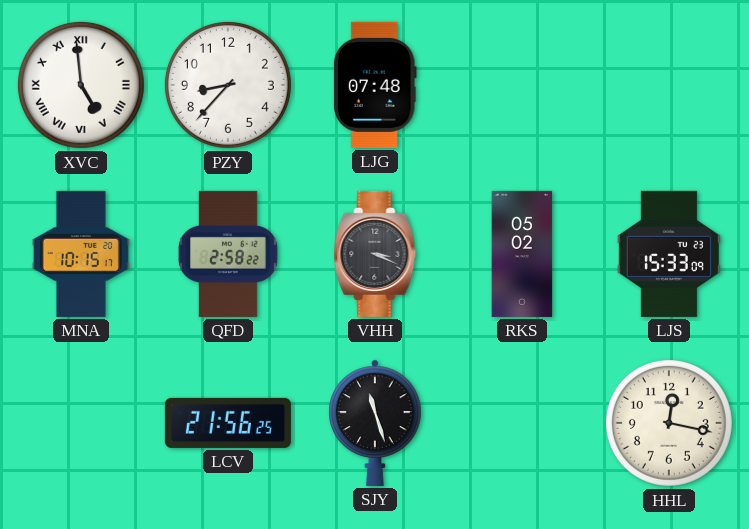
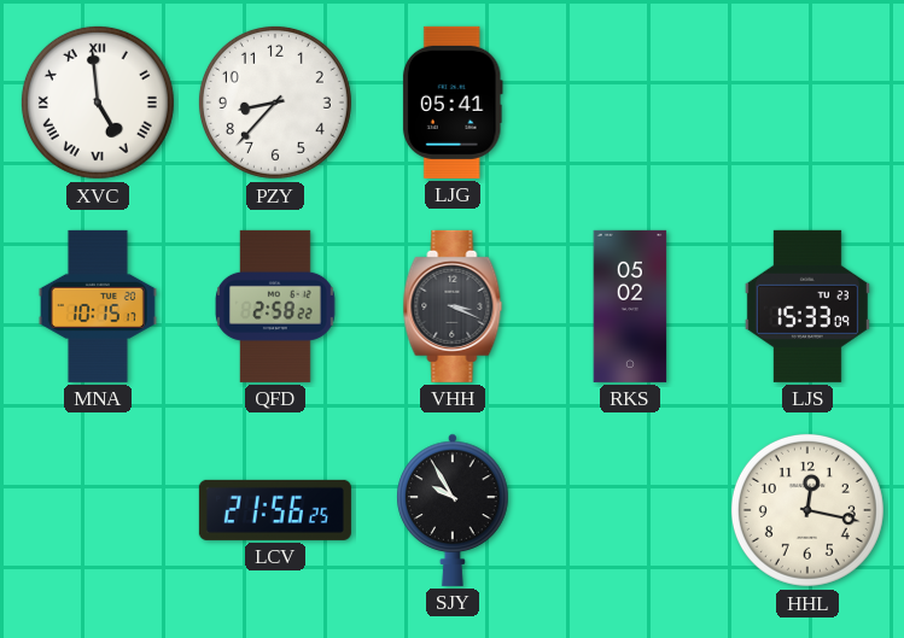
LJG: 07:48 -> 05:41 (453, 103)
SJY: 11:27 -> 9:55 (453, 510)
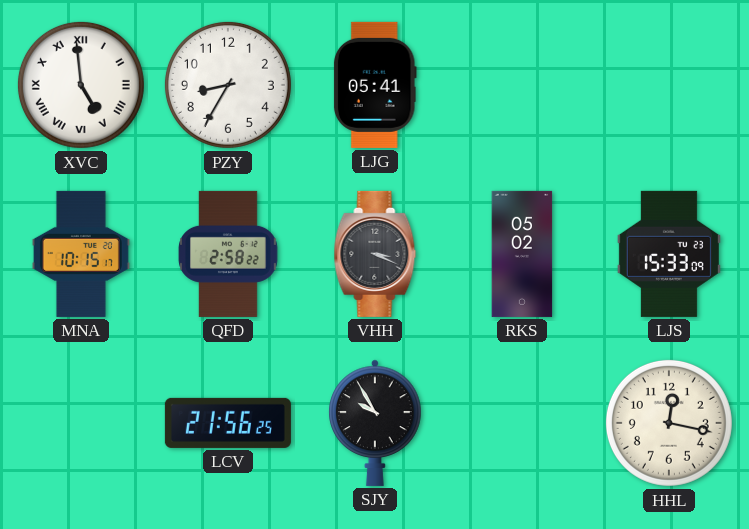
PZY: 8:37 -> 8:35 (228, 85)
